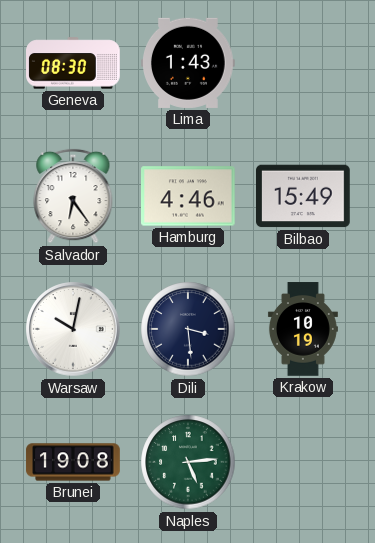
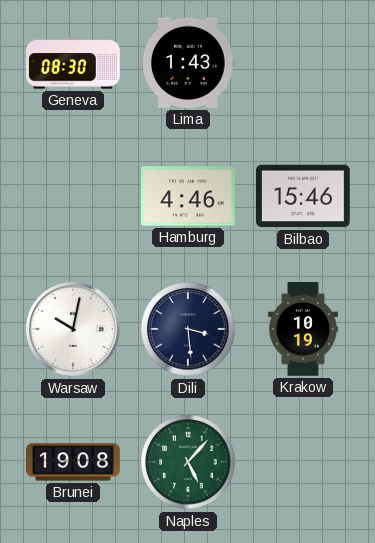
Salvador: 6:24 -> none (73, 196)
Bilbao: 15:49 -> 15:46 (304, 196)
Naples: 5:14 -> 5:07 (188, 462)
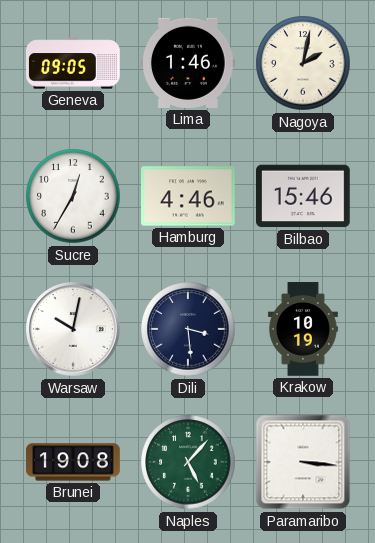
Geneva: 08:30 -> 09:05 (73, 63)
Lima: 1:43 -> 1:46 (189, 63)
Nagoya: none -> 2:02 (303, 63)
Sucre: none -> 12:35 (73, 196)
Paramaribo: none -> 3:16 (303, 462)
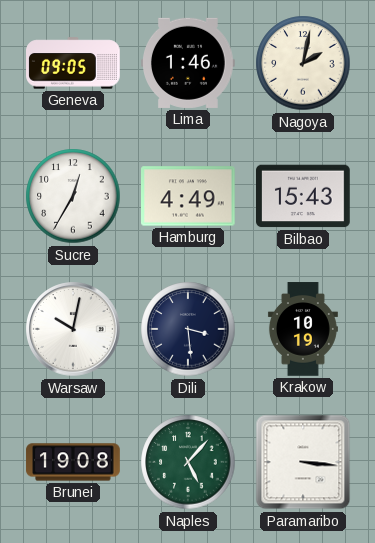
Hamburg: 4:46 -> 4:49 (189, 196)
Bilbao: 15:46 -> 15:43 (304, 196)
